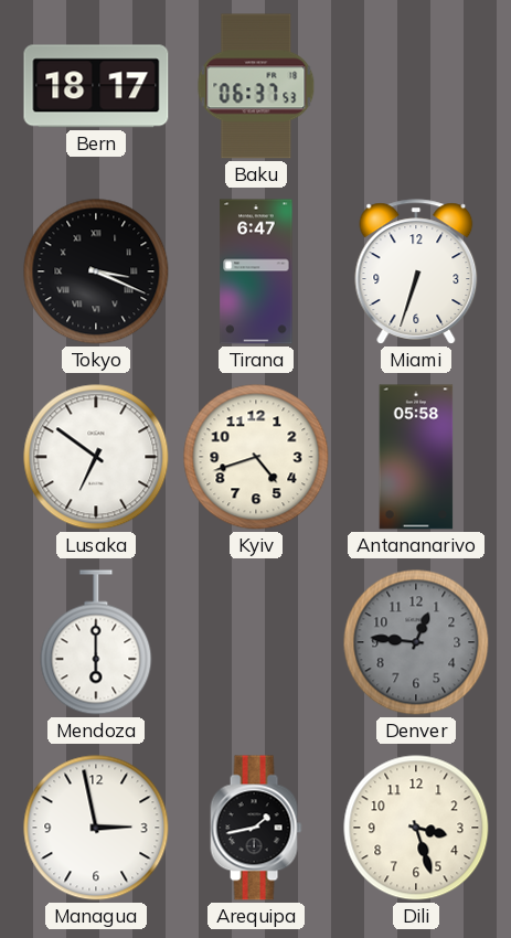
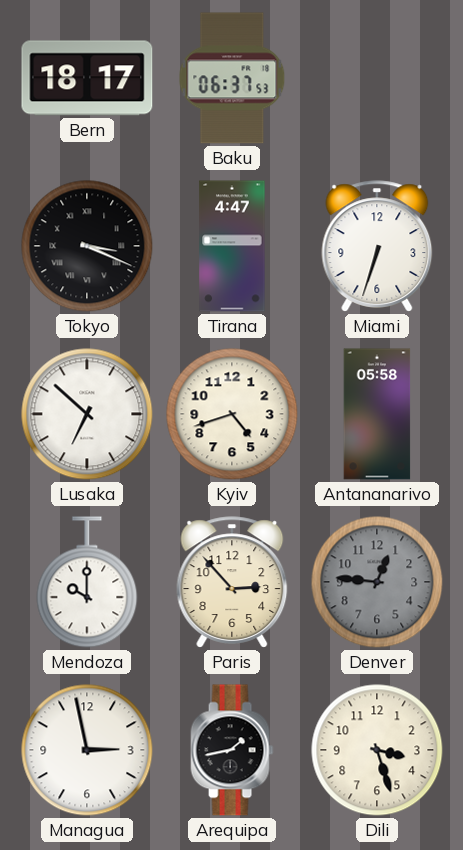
Tirana: 6:47 -> 4:47 (232, 246)
Lusaka: 6:51 -> 6:52 (87, 414)
Mendoza: 6:00 -> 10:00 (87, 582)
Paris: none -> 2:53 (232, 582)
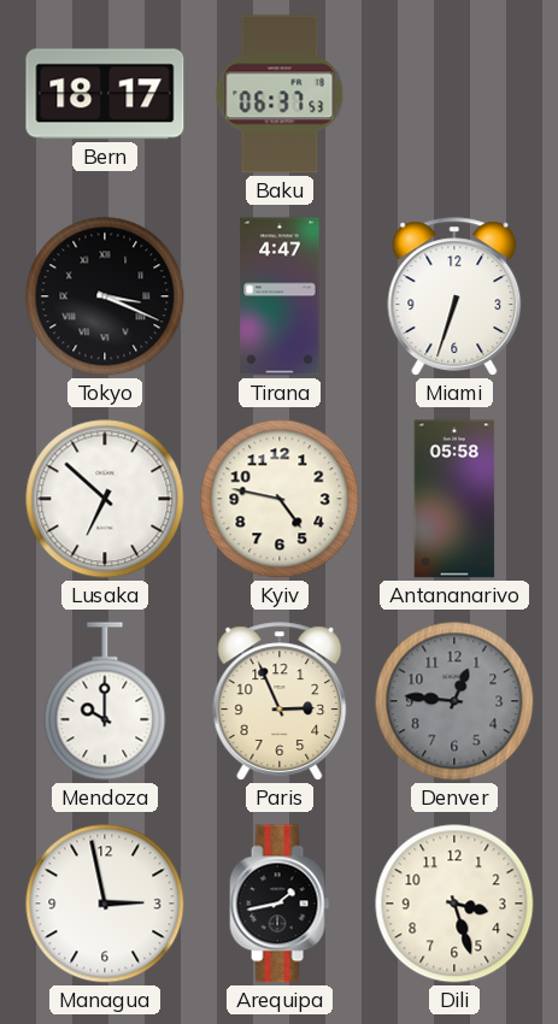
Kyiv: 4:42 -> 4:47 (280, 499)
Paris: 2:53 -> 2:56 (280, 701)
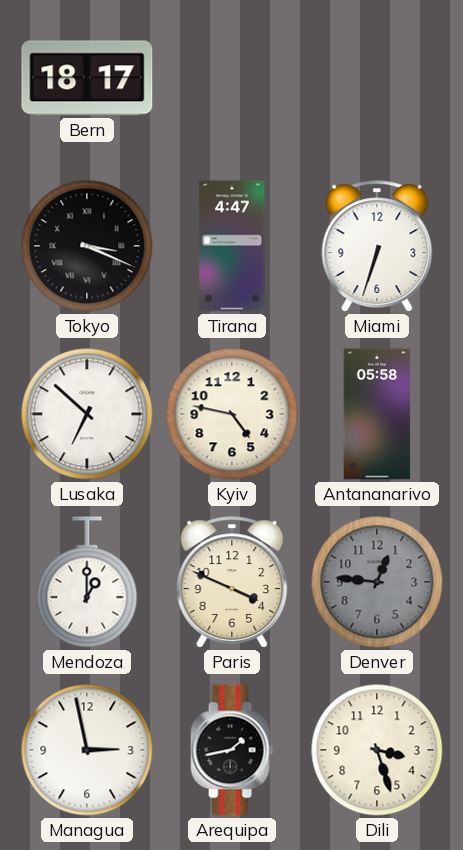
Baku: 06:37 -> none (280, 94)
Mendoza: 10:00 -> 1:00 (87, 582)
Paris: 2:56 -> 3:49 (232, 582)
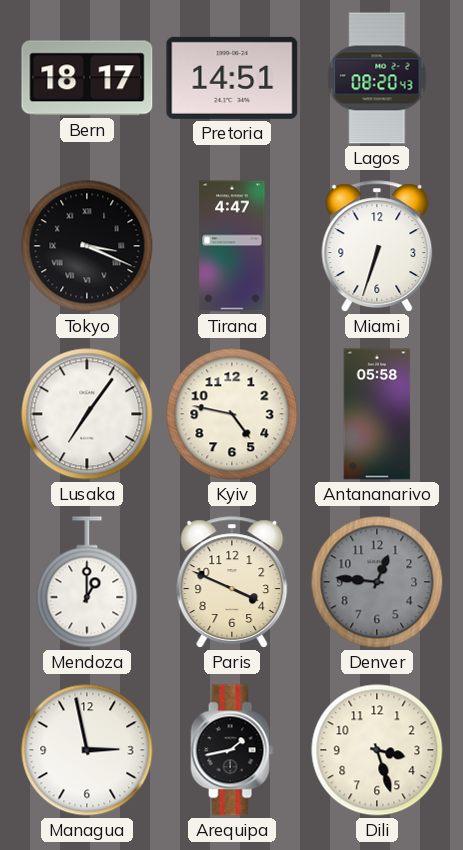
Pretoria: none -> 14:51 (232, 78)
Lagos: none -> 08:20 (377, 78)
Lusaka: 6:52 -> 7:06 (87, 414)
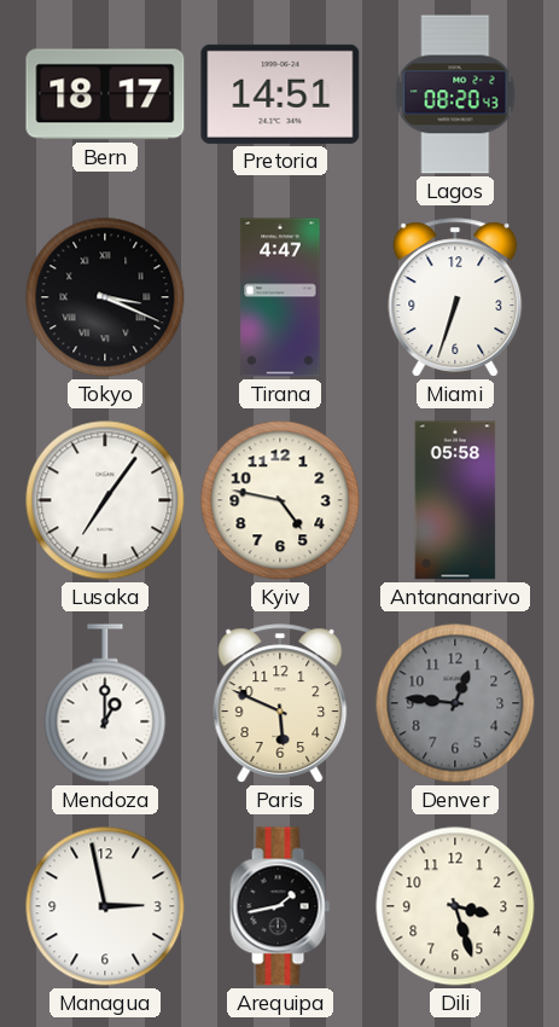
Paris: 3:49 -> 5:49 (280, 703)
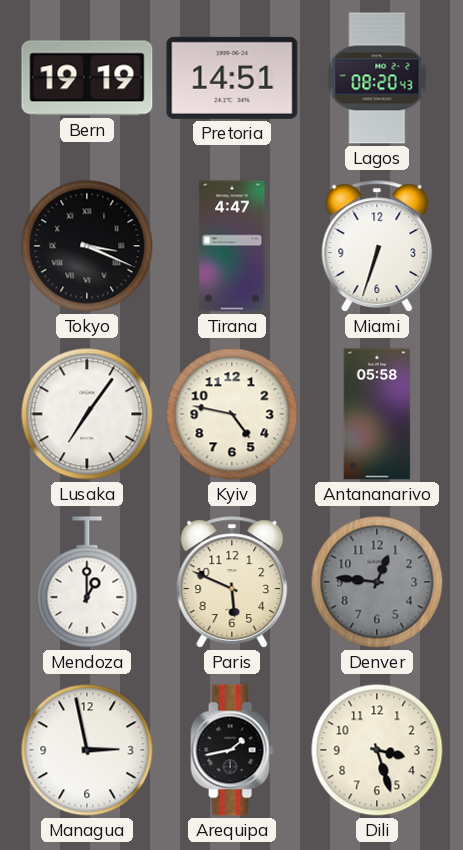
Bern: 18:17 -> 19:19 (87, 78)
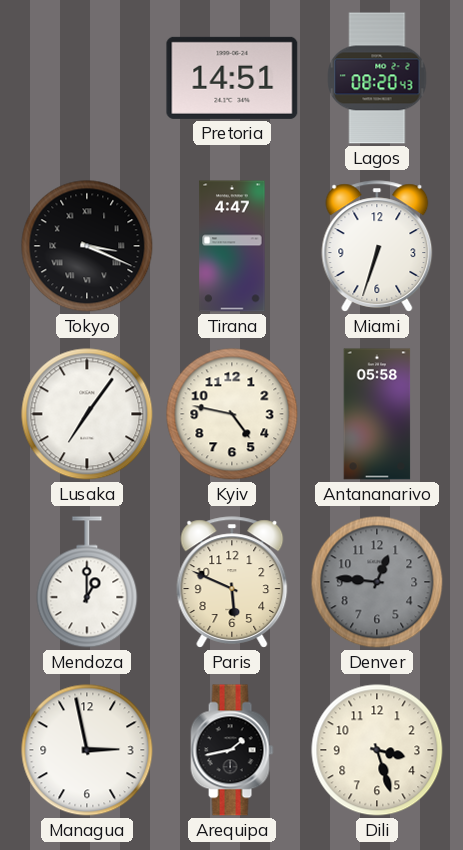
Bern: 19:19 -> none (87, 78)
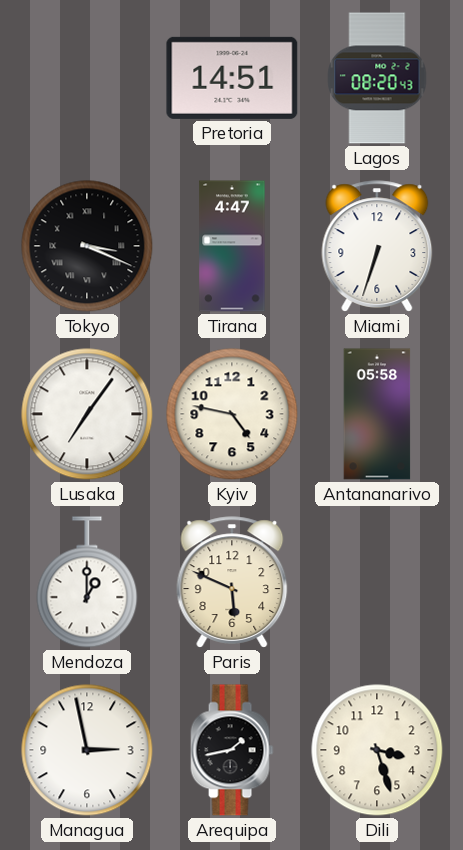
Denver: 12:46 -> none (377, 582)
